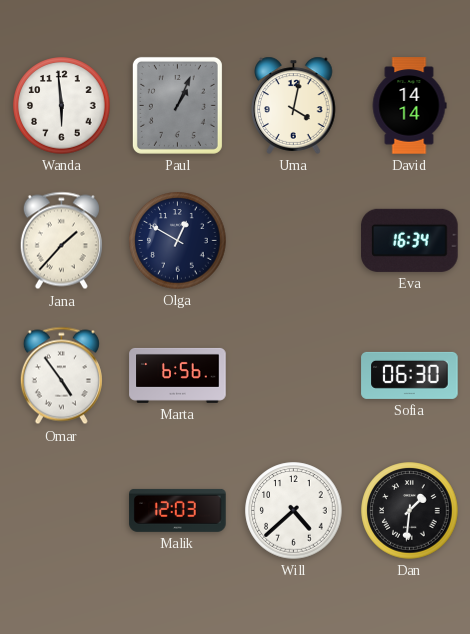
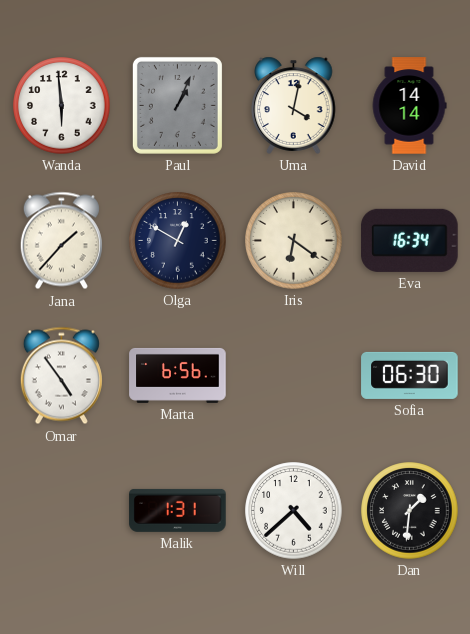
Iris: none -> 6:21 (294, 241)
Malik: 12:03 -> 1:31 (178, 510)
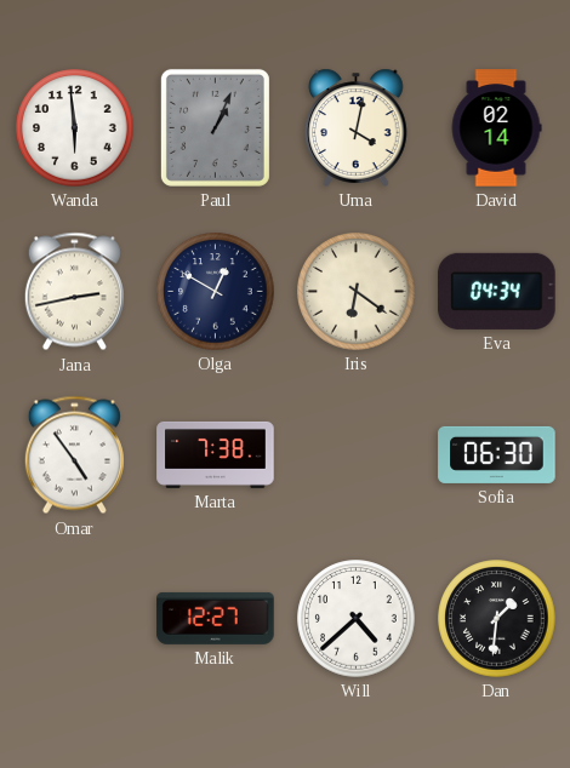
David: 14:14 -> 02:14 (496, 128)
Jana: 1:37 -> 2:43 (74, 292)
Eva: 16:34 -> 04:34 (497, 291)
Marta: 6:56 -> 7:38 (216, 454)
Malik: 1:31 -> 12:27 (216, 618)
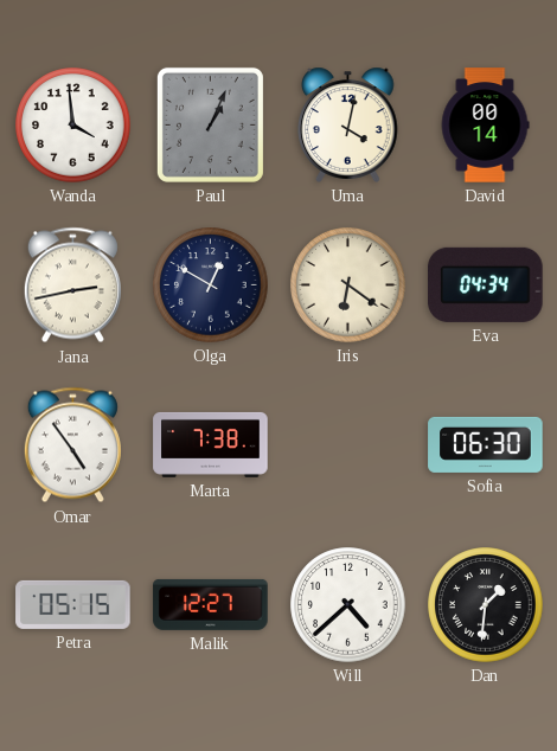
Wanda: 5:59 -> 3:59 (73, 126)
David: 02:14 -> 00:14 (485, 126)
Petra: none -> 05:15 (73, 604)
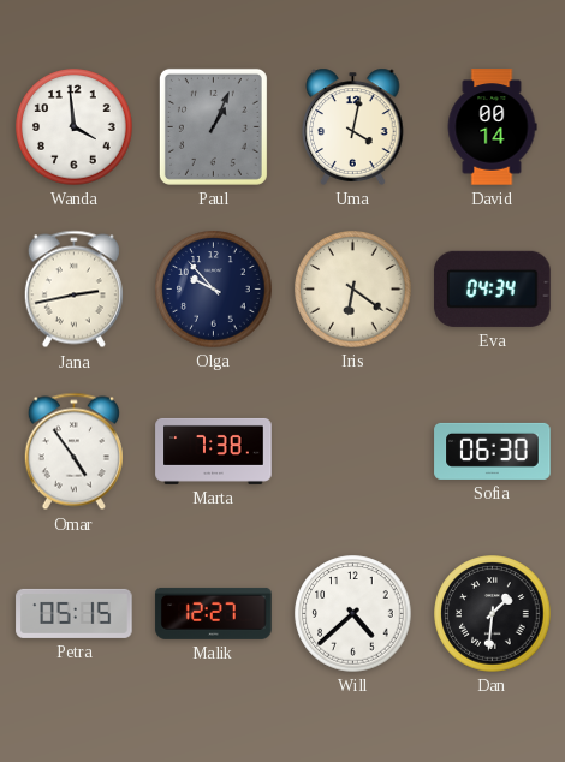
Olga: 12:50 -> 9:53 (214, 290)
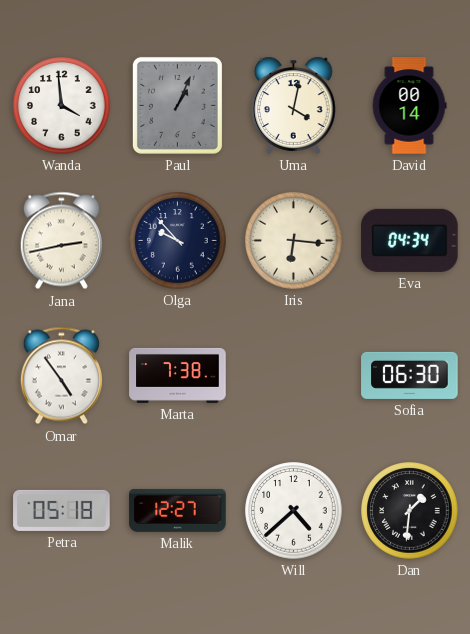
Iris: 6:21 -> 6:16 (294, 241)
Petra: 05:15 -> 05:18 (62, 510)
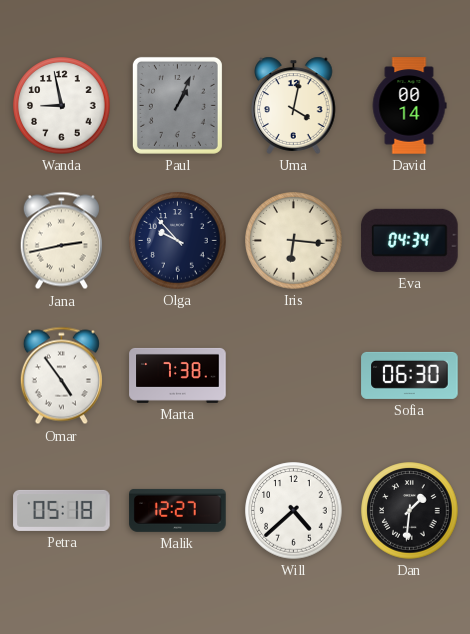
Wanda: 3:59 -> 8:58 (62, 106)
